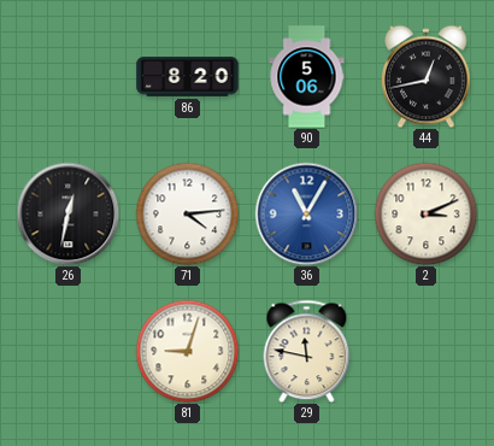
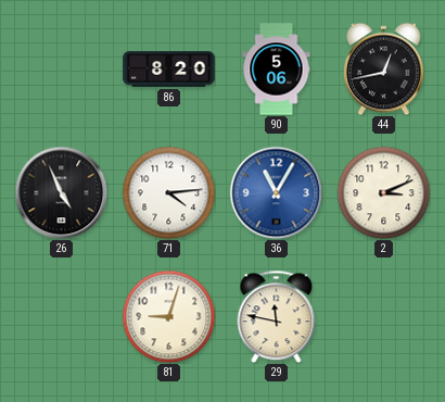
26: 12:32 -> 4:56 (61, 192)
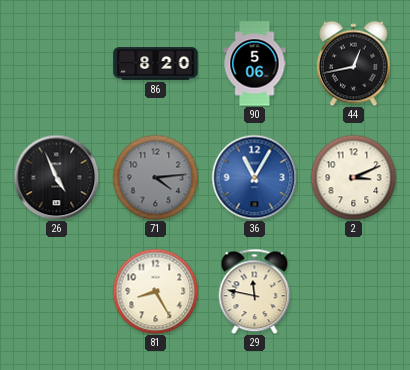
71 dial: white -> grey (155, 177)
81: 9:03 -> 8:25 (155, 291)
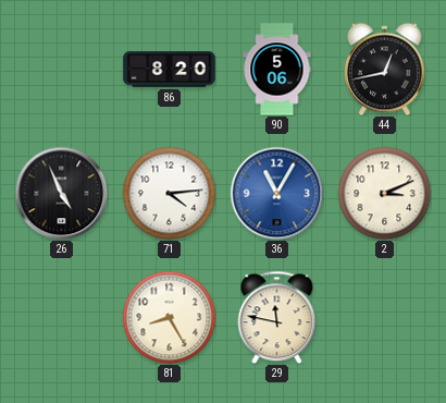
71 dial: grey -> white (169, 193)
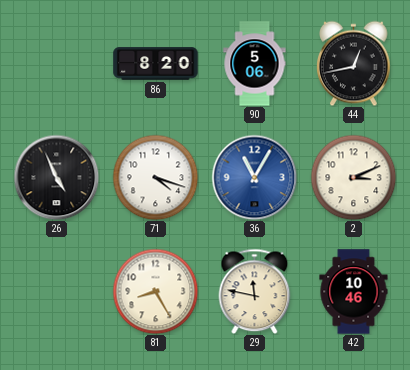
71: 4:14 -> 4:18 (155, 177)
42: none -> 10:46 (354, 292)
